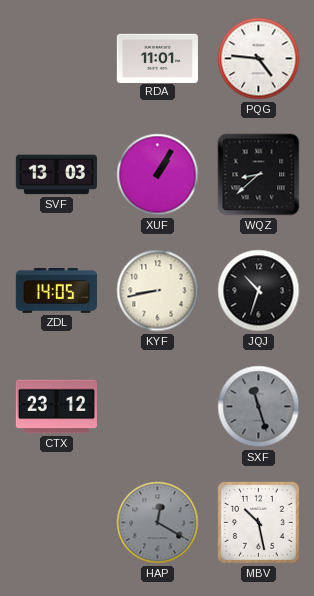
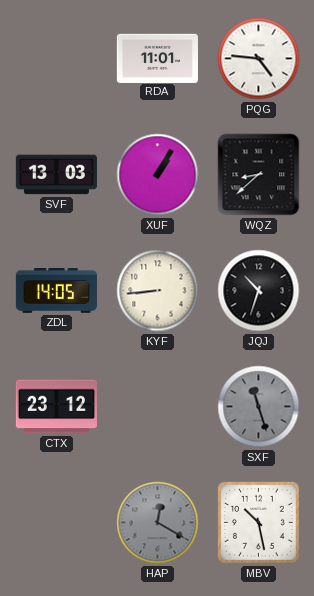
KYF: 8:43 -> 8:44 (158, 291)
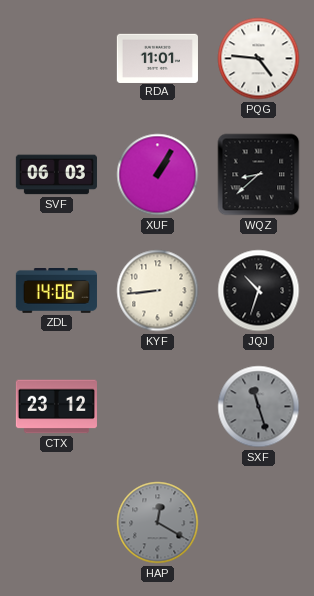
SVF: 13:03 -> 06:03 (56, 175)
ZDL: 14:05 -> 14:06 (56, 291)
MBV: 10:28 -> none (259, 523)
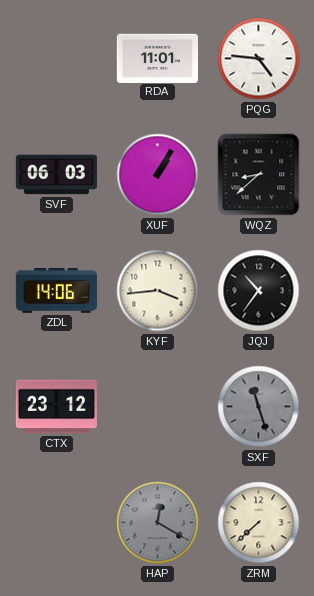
KYF: 8:44 -> 3:44 (158, 291)
JQJ: 10:33 -> 10:36 (259, 291)
ZRM: none -> 7:38 (259, 523)
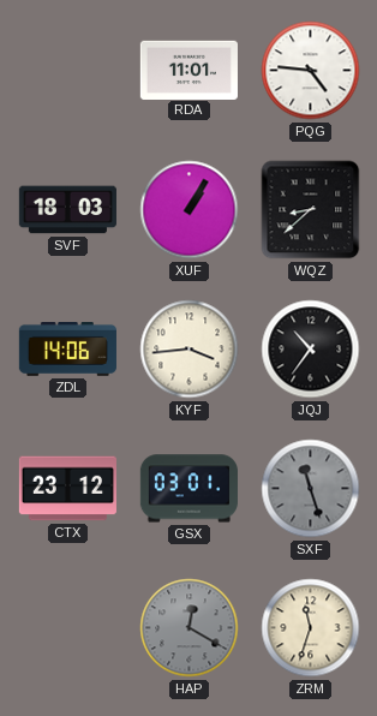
SVF: 06:03 -> 18:03 (67, 210)
GSX: none -> 03:01 (188, 489)
ZRM: 7:38 -> 11:33 (311, 628)
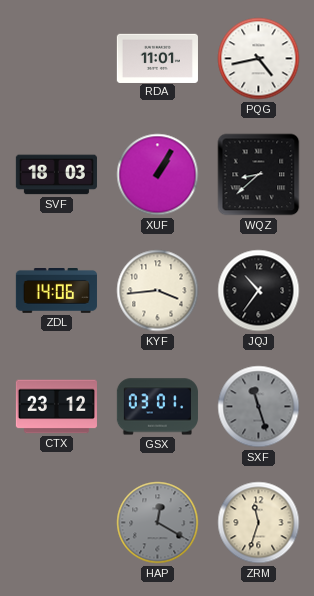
PQG: 4:46 -> 4:43 (259, 59)
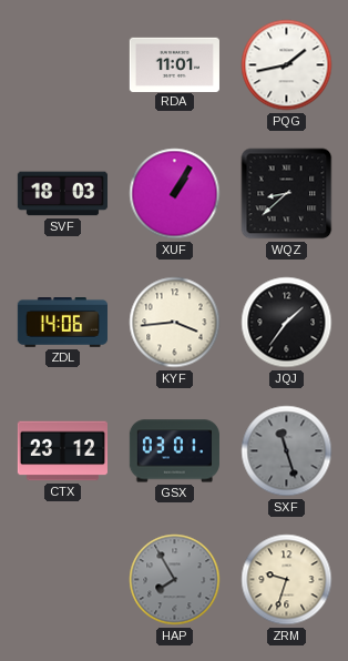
PQG: 4:43 -> 1:43 (287, 65)
JQJ: 10:36 -> 1:36 (287, 323)
HAP: 12:20 -> 7:55 (175, 580)
ZRM: 11:33 -> 9:33 (287, 580)
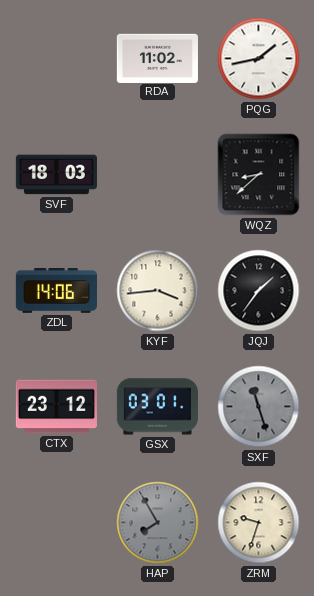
RDA: 11:01 -> 11:02 (157, 58)
XUF: 1:05 -> none (175, 194)
